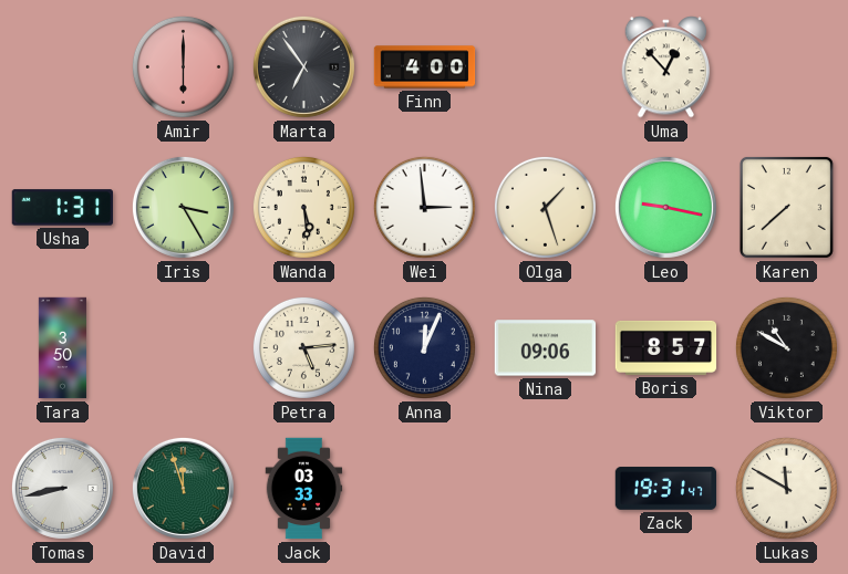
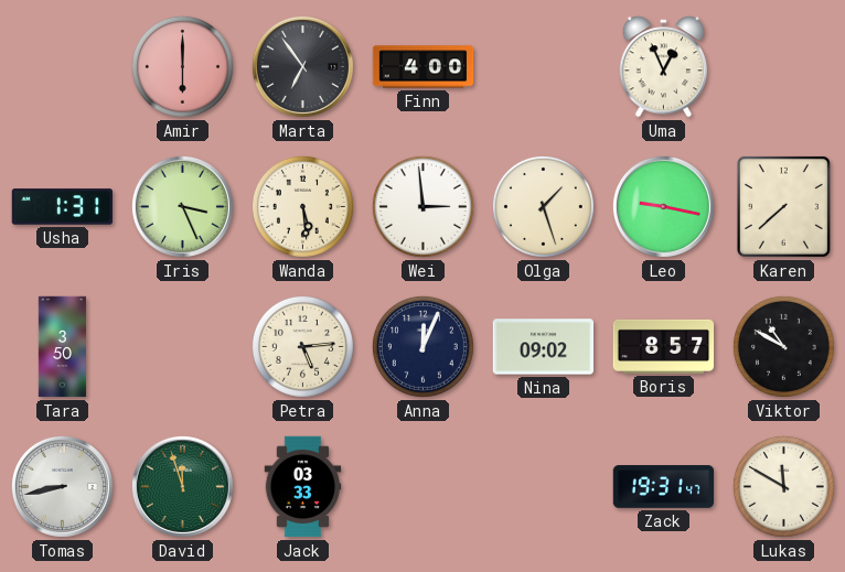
Uma: 12:53 -> 12:56 (664, 67)
Iris: 3:25 -> 3:26 (182, 206)
Nina: 09:06 -> 09:02 (544, 347)
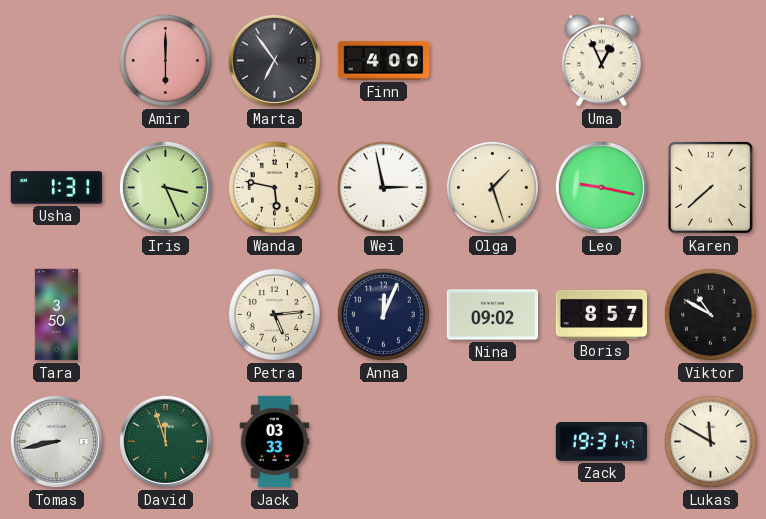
Wanda: 5:29 -> 5:47 (274, 187)
Wei: 2:59 -> 2:58 (383, 187)
